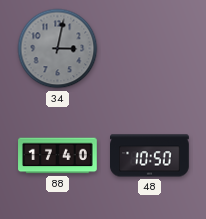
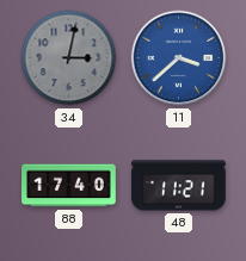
11: none -> 3:38 (179, 58)
48: 10:50 -> 11:21 (179, 186)
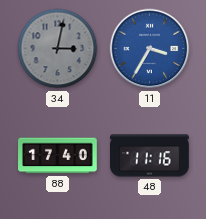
11: 3:38 -> 3:35 (150, 49)
48: 11:21 -> 11:16 (150, 156)
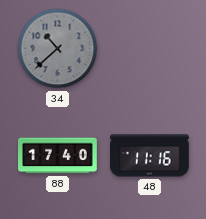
34: 3:02 -> 10:38 (58, 49)
11: 3:35 -> none (150, 49)
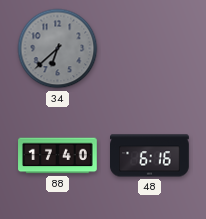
34: 10:38 -> 6:38 (58, 49)
48: 11:16 -> 6:16 (150, 156)
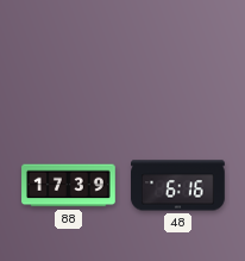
34: 6:38 -> none (58, 49)
88: 17:40 -> 17:39 (69, 186)
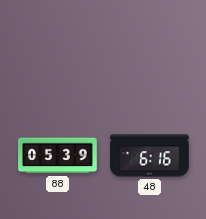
88: 17:39 -> 05:39 (58, 156)
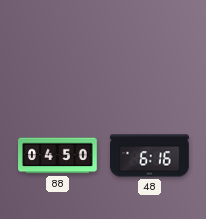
88: 05:39 -> 04:50 (58, 156)
